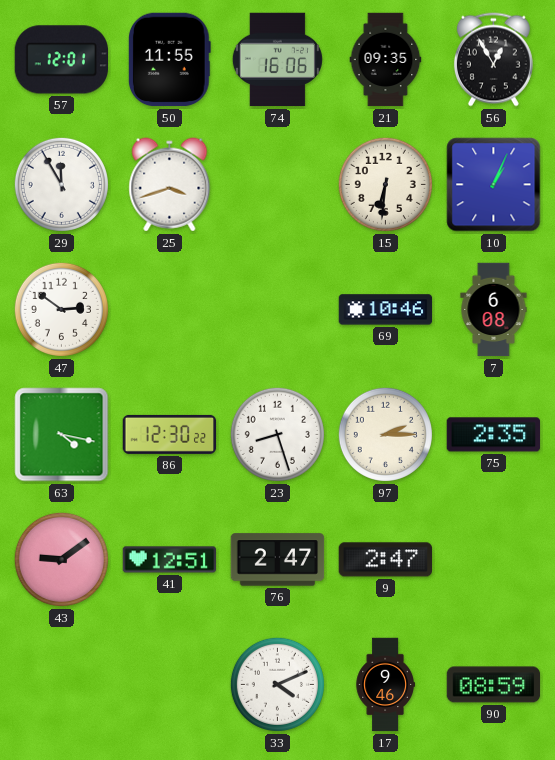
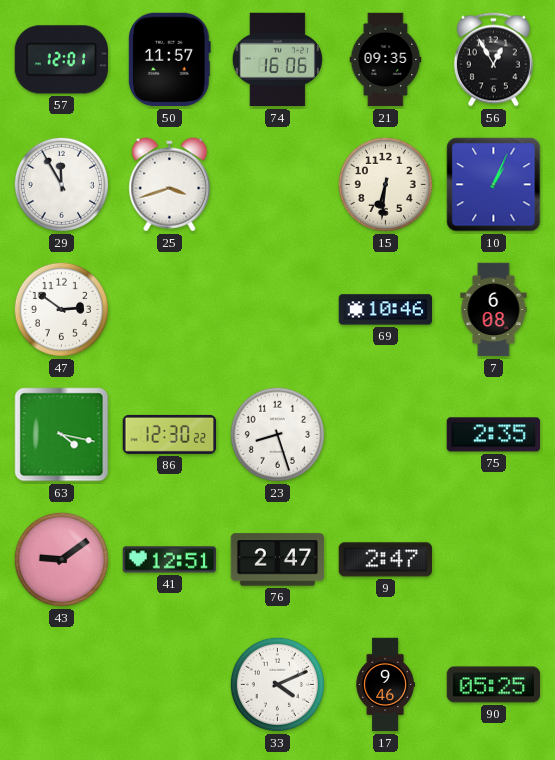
50: 11:55 -> 11:57 (169, 60)
97: 2:15 -> none (385, 434)
90: 08:59 -> 05:25 (494, 685)
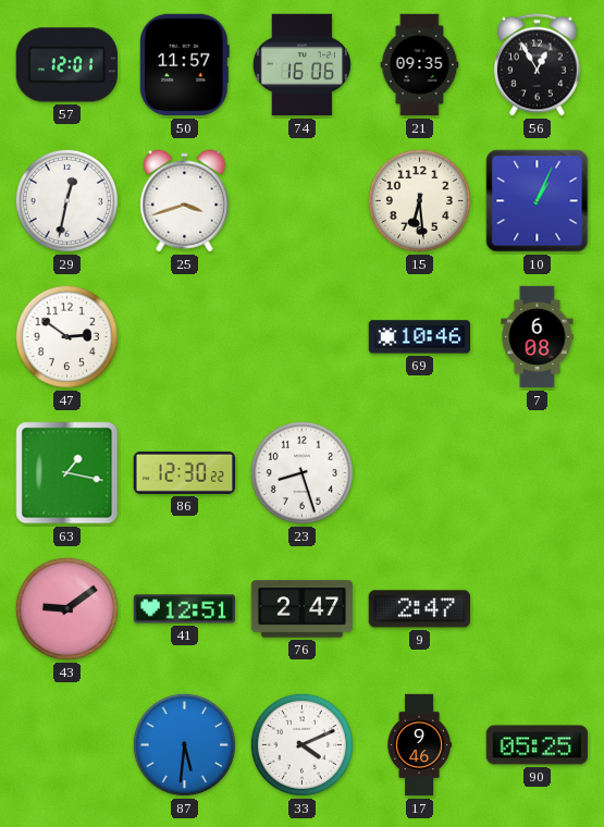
29: 11:55 -> 12:32 (66, 200)
15: 6:31 -> 6:29 (419, 200)
63: 4:17 -> 1:17 (67, 473)
75: 2:35 -> none (494, 435)
87: none -> 5:31 (184, 744)
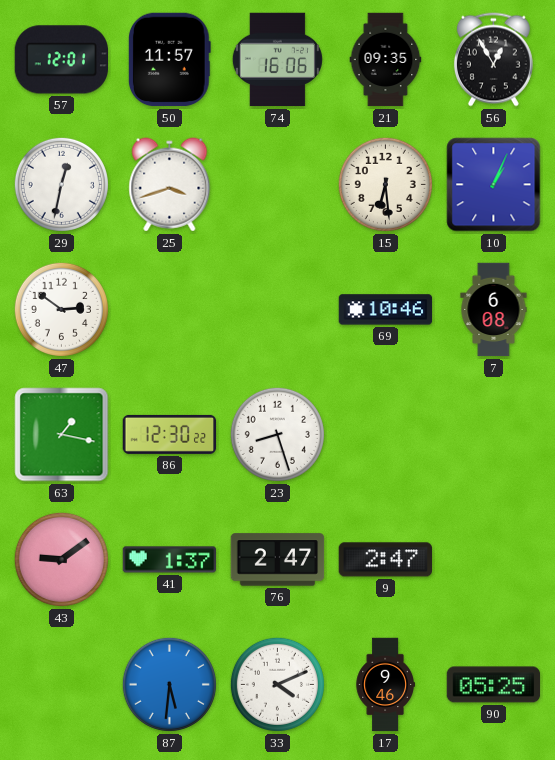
41: 12:51 -> 1:37 (170, 560)
